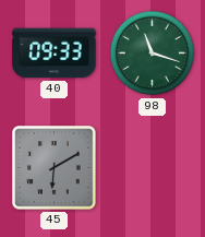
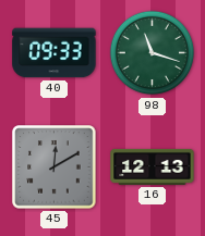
45: 6:10 -> 12:10 (55, 167)
16: none -> 12:13 (153, 166)
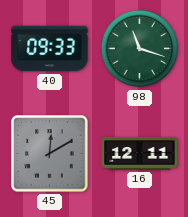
16: 12:13 -> 12:11 (140, 153)
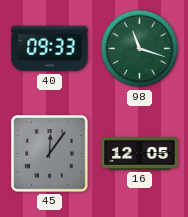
45: 12:10 -> 12:06 (50, 154)
16: 12:11 -> 12:05 (140, 153)
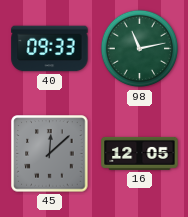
98: 11:18 -> 11:13 (140, 49)
45: 12:06 -> 12:08 (50, 154)
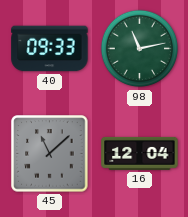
45: 12:08 -> 11:08 (50, 154)
16: 12:05 -> 12:04 (140, 153)
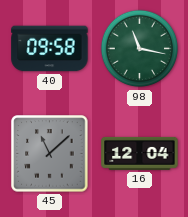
40: 09:33 -> 09:58 (50, 49)
98: 11:13 -> 11:17 (140, 49)
